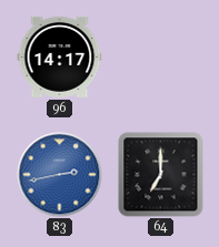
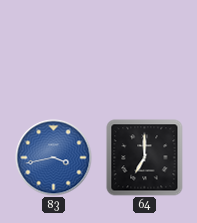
96: 14:17 -> none (60, 56)
83: 2:43 -> 3:43 (54, 158)
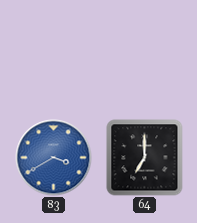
83: 3:43 -> 3:40 (54, 158)
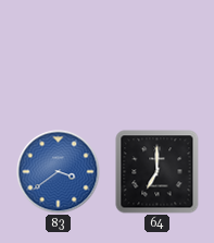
83: 3:40 -> 3:39 (59, 172)
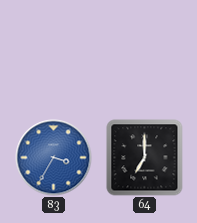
83: 3:39 -> 3:35 (54, 158)
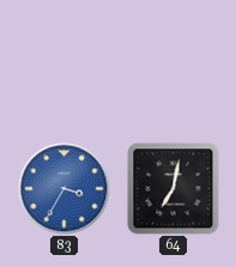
64: 7:00 -> 7:02 (174, 189)
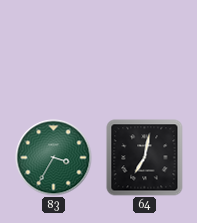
83 dial: blue -> green (54, 158)
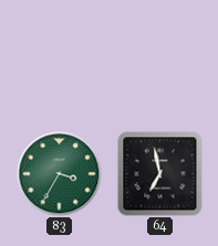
64: 7:02 -> 6:58 (160, 174)
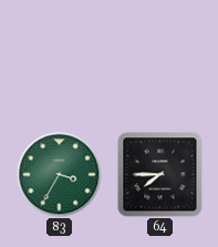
64: 6:58 -> 7:45 (160, 175)
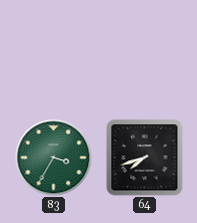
64: 7:45 -> 7:42 (145, 158)
